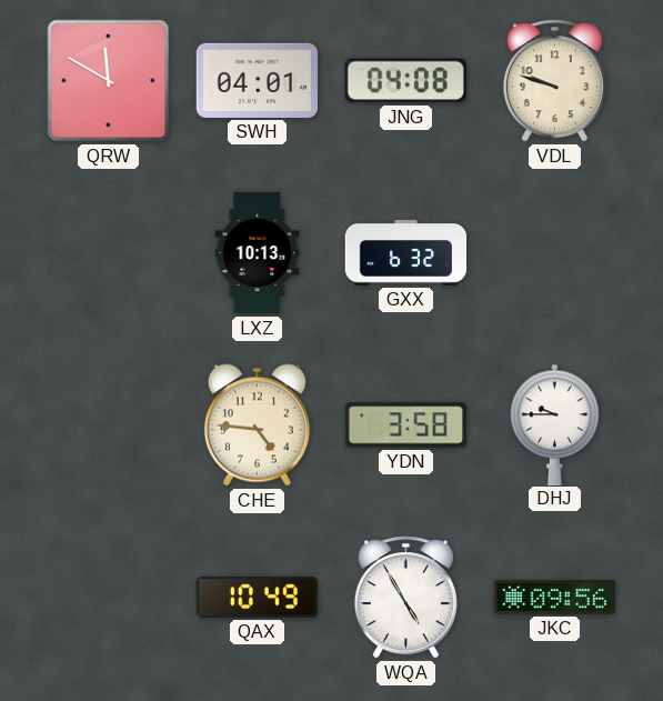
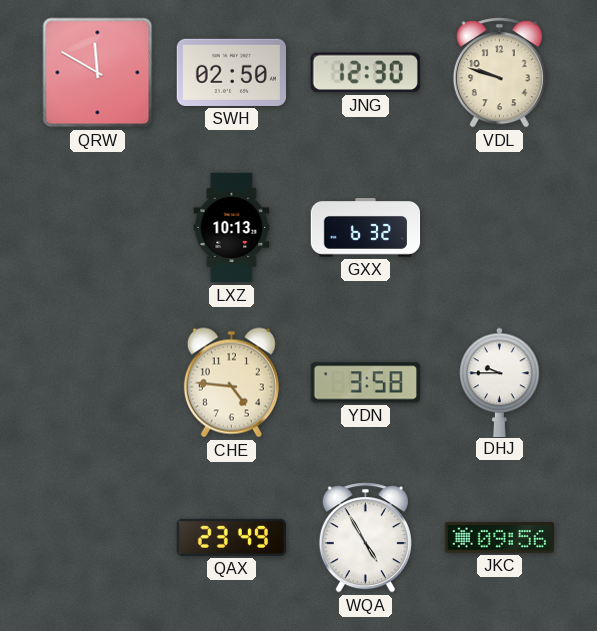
SWH: 04:01 -> 02:50 (231, 72)
JNG: 04:08 -> 12:30 (365, 73)
QAX: 10:49 -> 23:49 (231, 537)
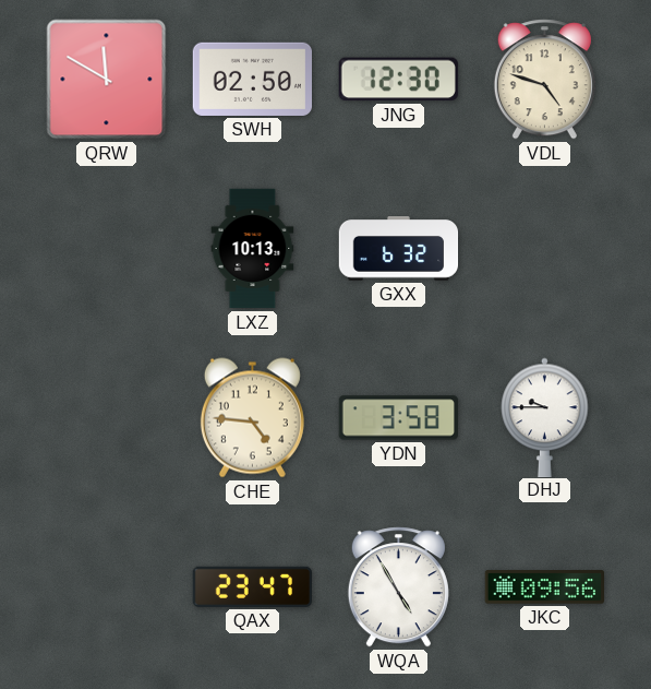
VDL: 9:48 -> 4:48 (544, 80)
QAX: 23:49 -> 23:47 (252, 586)
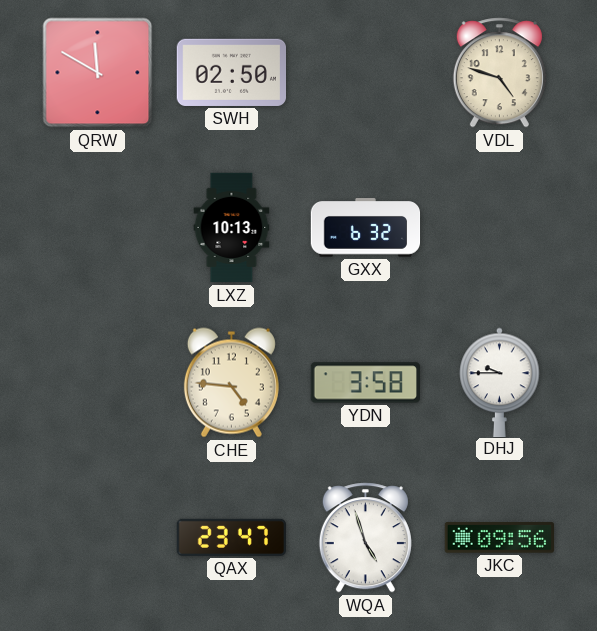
JNG: 12:30 -> none (398, 80)
WQA: 4:55 -> 4:57 (365, 538)
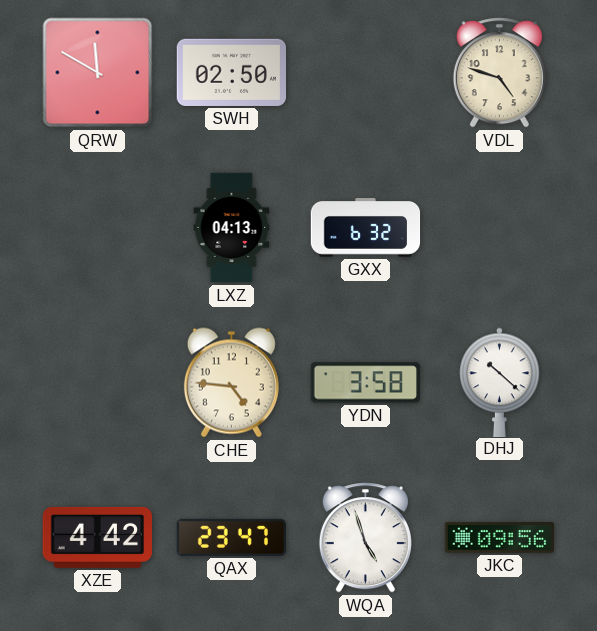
LXZ: 10:13 -> 04:13 (232, 228)
DHJ: 9:45 -> 10:22 (500, 382)
XZE: none -> 4:42 (97, 537)
